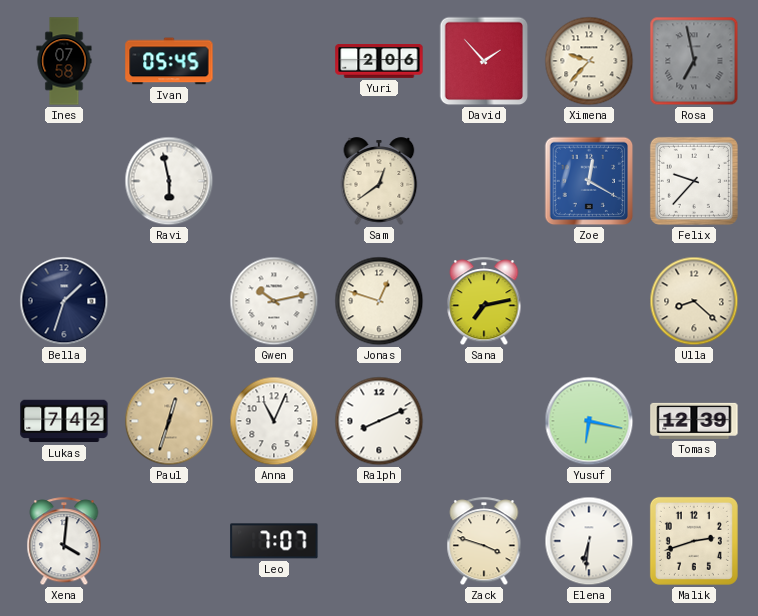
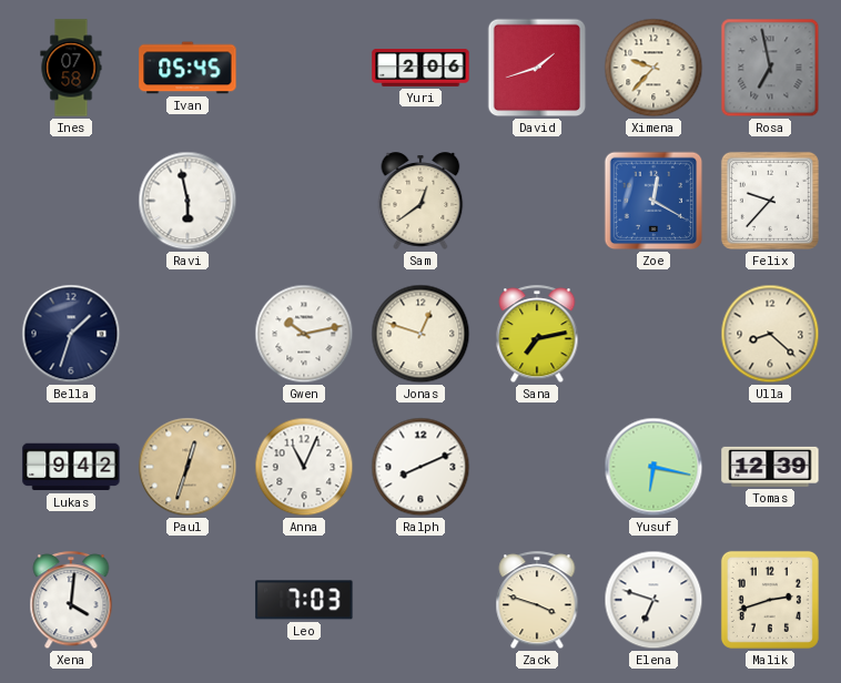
David: 1:53 -> 1:42 (537, 68)
Lukas: 7:42 -> 9:42 (71, 467)
Leo: 7:07 -> 7:03 (304, 600)
Elena: 6:31 -> 6:48 (653, 600)
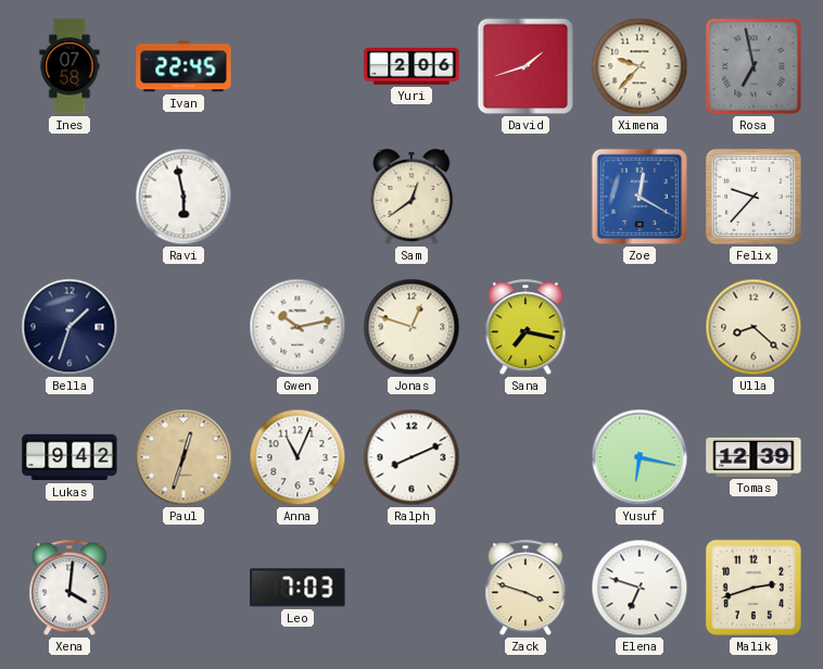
Ivan: 05:45 -> 22:45 (183, 66)
Sana: 7:13 -> 7:17 (526, 328)
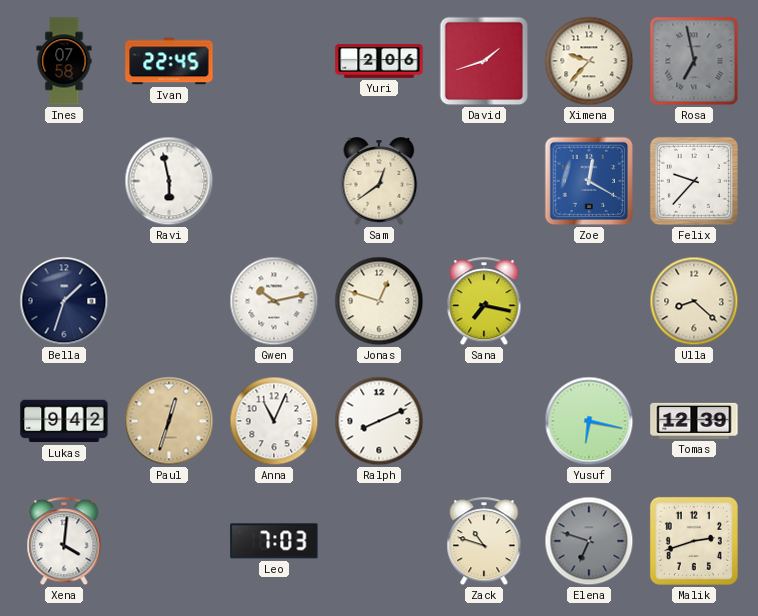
Zack: 3:48 -> 10:48 (484, 542)
Elena dial: white -> grey (589, 541)
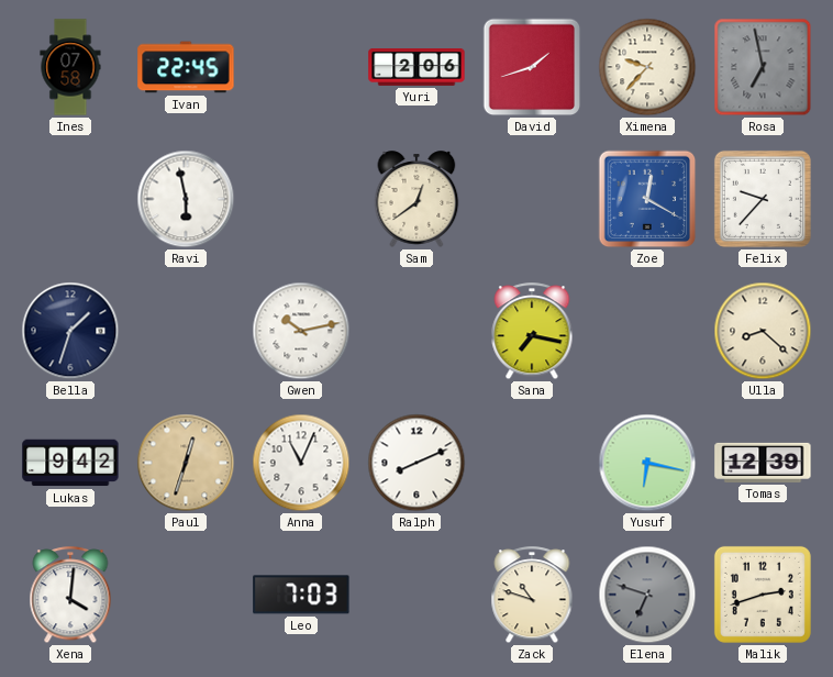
Jonas: 12:48 -> none (379, 301)
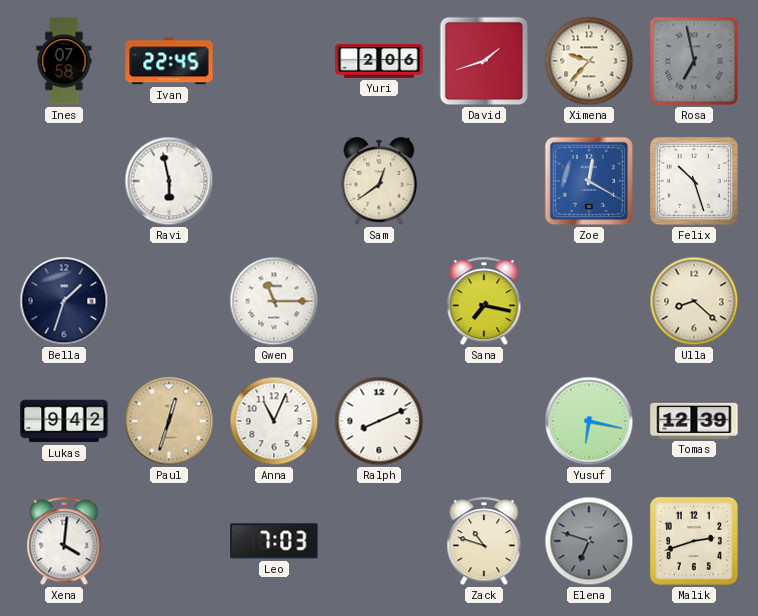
Felix: 9:37 -> 10:27 (694, 181)
Gwen: 10:13 -> 11:15 (274, 301)
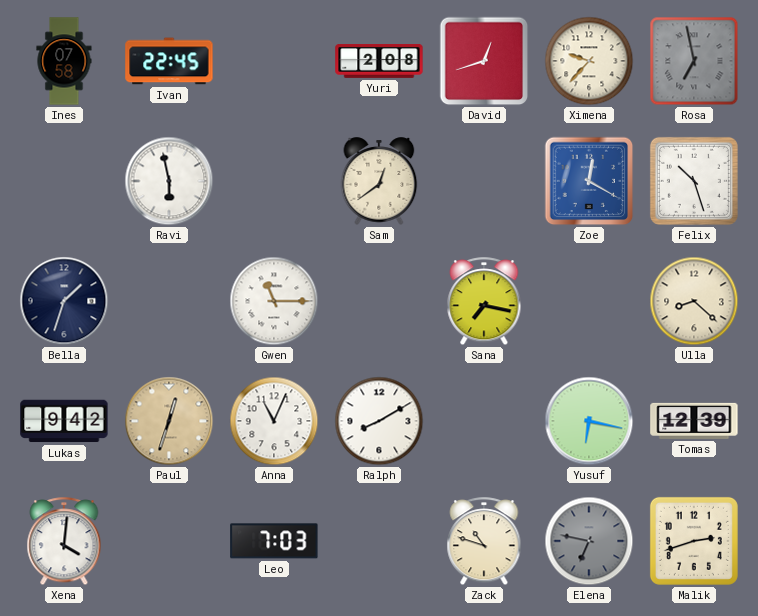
Yuri: 2:06 -> 2:08 (379, 62)
David: 1:42 -> 12:42 (484, 61)
Ralph: 8:11 -> 8:10 (379, 421)
Elena: 6:48 -> 6:47 (589, 541)
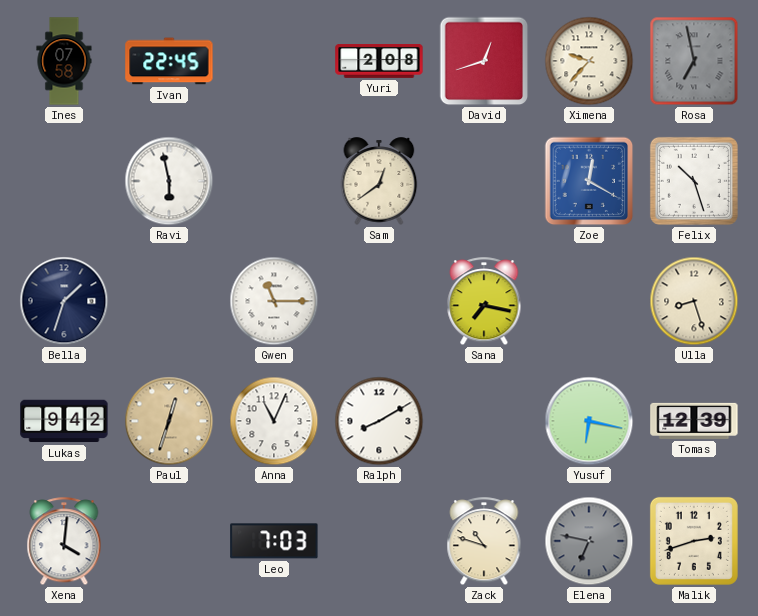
Ulla: 8:22 -> 8:27 (694, 301)
